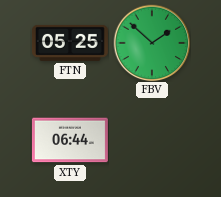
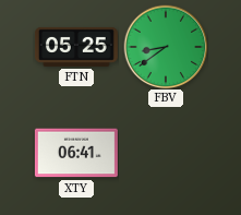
FBV: 1:52 -> 8:39 (166, 47)
XTY: 06:44 -> 06:41 (76, 153)
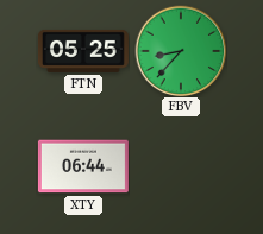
FBV: 8:39 -> 8:37 (181, 51)
XTY: 06:41 -> 06:44 (83, 166)
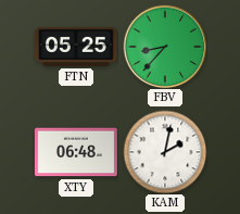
XTY: 06:44 -> 06:48 (76, 152)
KAM: none -> 2:02 (165, 152)
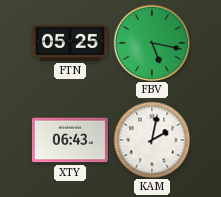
FBV: 8:37 -> 5:17 (152, 43)
XTY: 06:48 -> 06:43 (70, 140)
